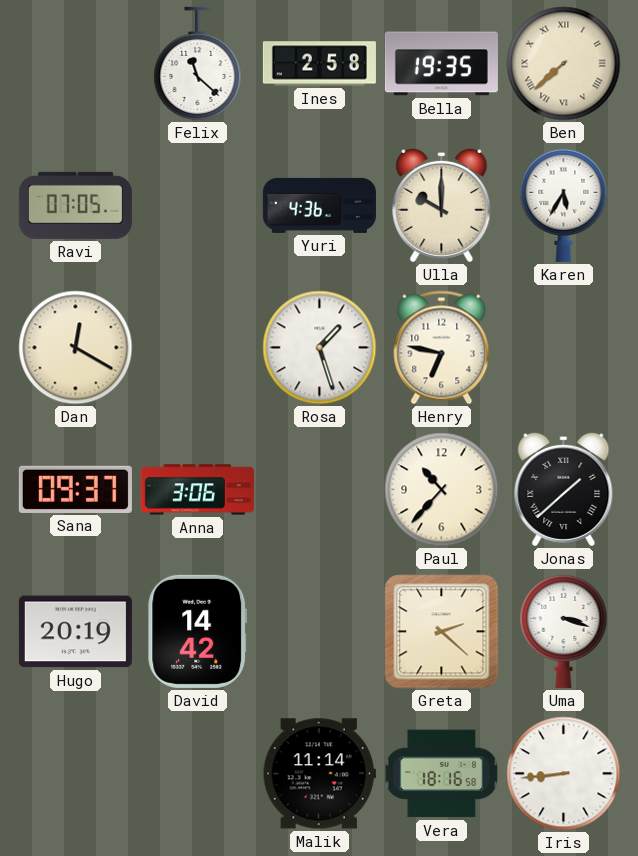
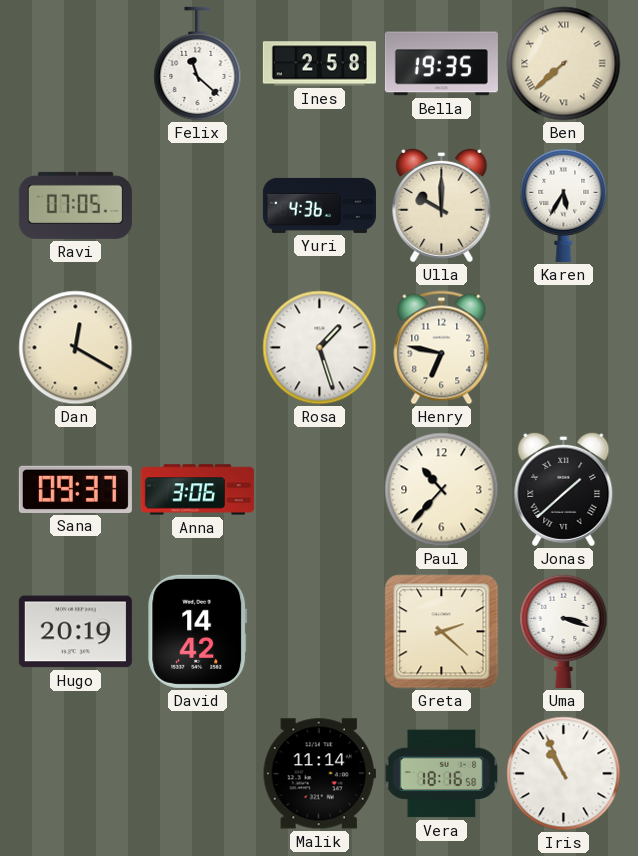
Iris: 8:44 -> 10:56 (564, 774)
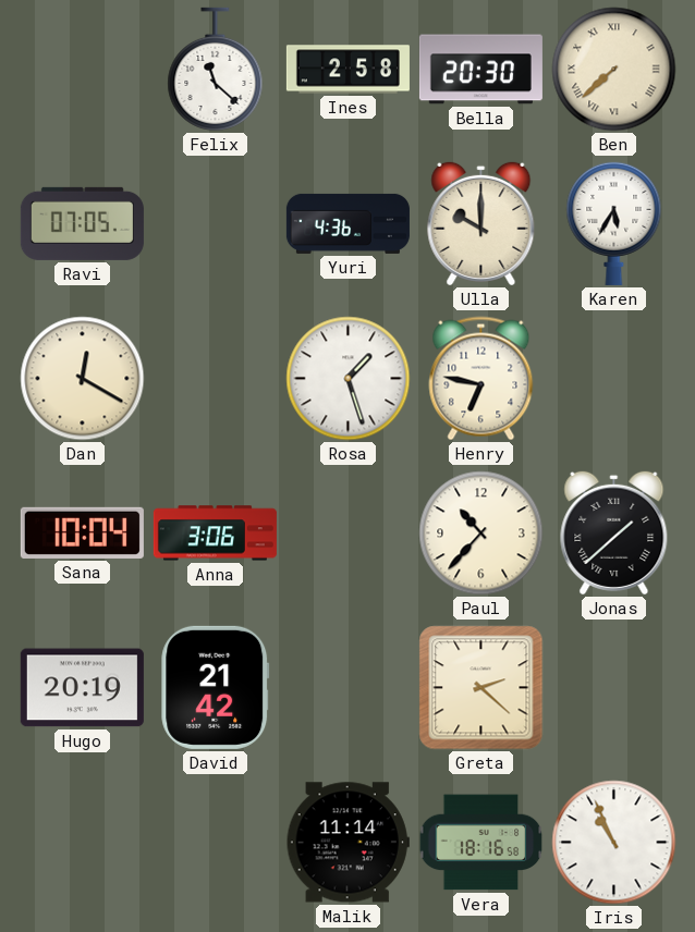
Bella: 19:35 -> 20:30 (480, 70)
Sana: 09:37 -> 10:04 (82, 532)
David: 14:42 -> 21:42 (216, 687)
Uma: 3:18 -> none (564, 631)
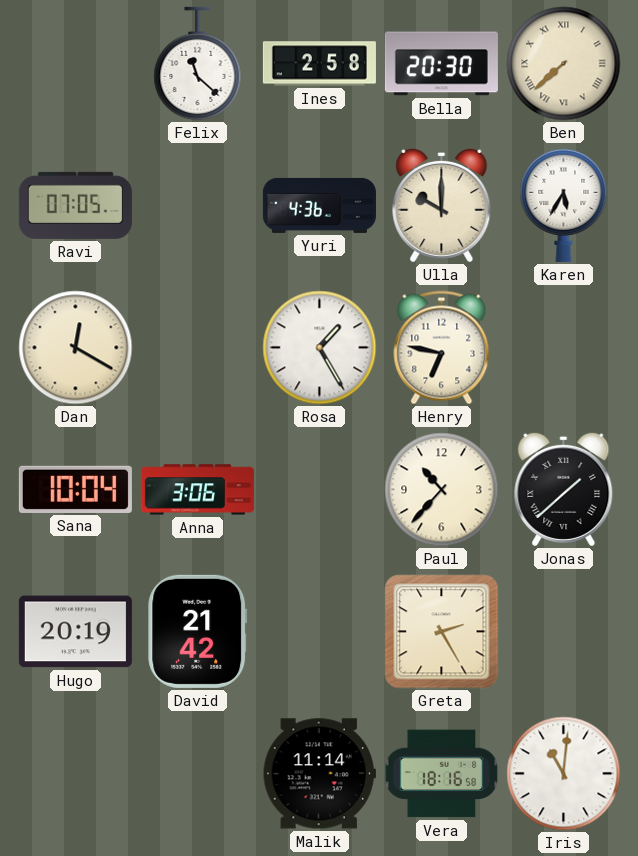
Rosa: 1:27 -> 1:25 (320, 348)
Greta: 2:22 -> 2:25 (442, 632)
Iris: 10:56 -> 11:01 (564, 774)
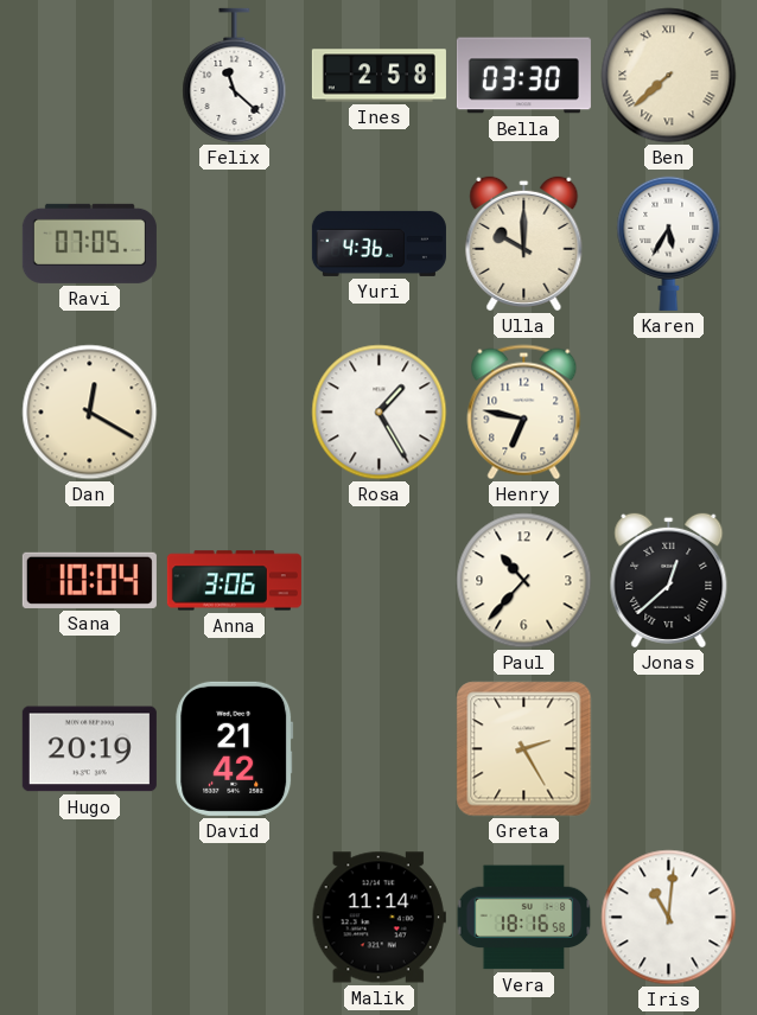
Bella: 20:30 -> 03:30 (523, 76)
Jonas: 1:38 -> 12:38 (669, 580)
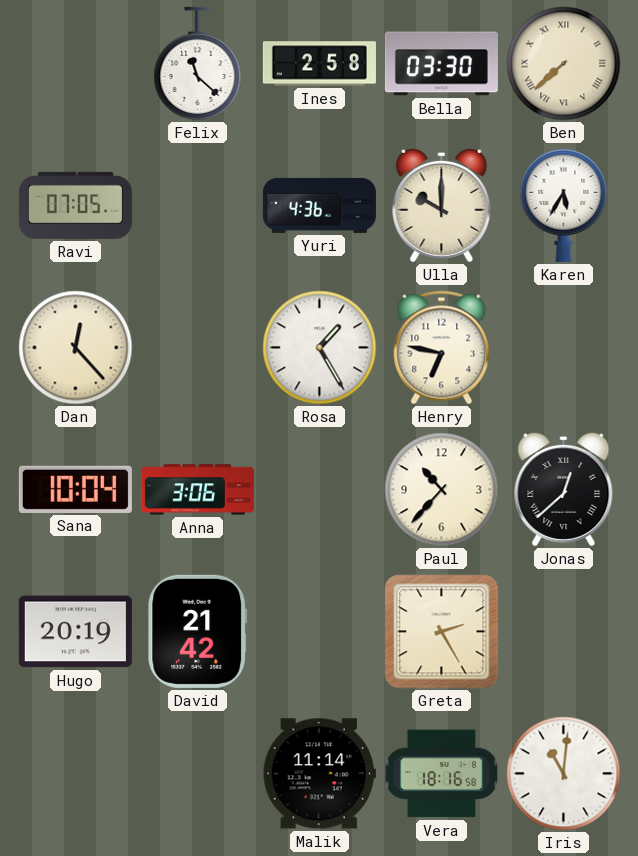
Dan: 12:20 -> 12:23 (76, 348)
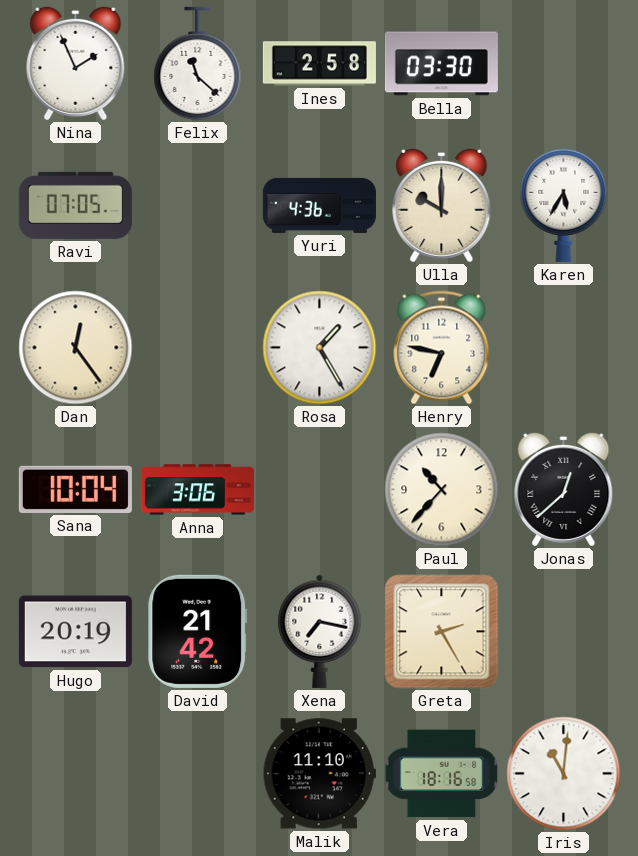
Nina: none -> 1:56 (76, 63)
Ben: 7:38 -> none (564, 64)
Dan: 12:23 -> 12:24 (76, 348)
Xena: none -> 7:17 (320, 631)
Malik: 11:14 -> 11:10 (319, 774)
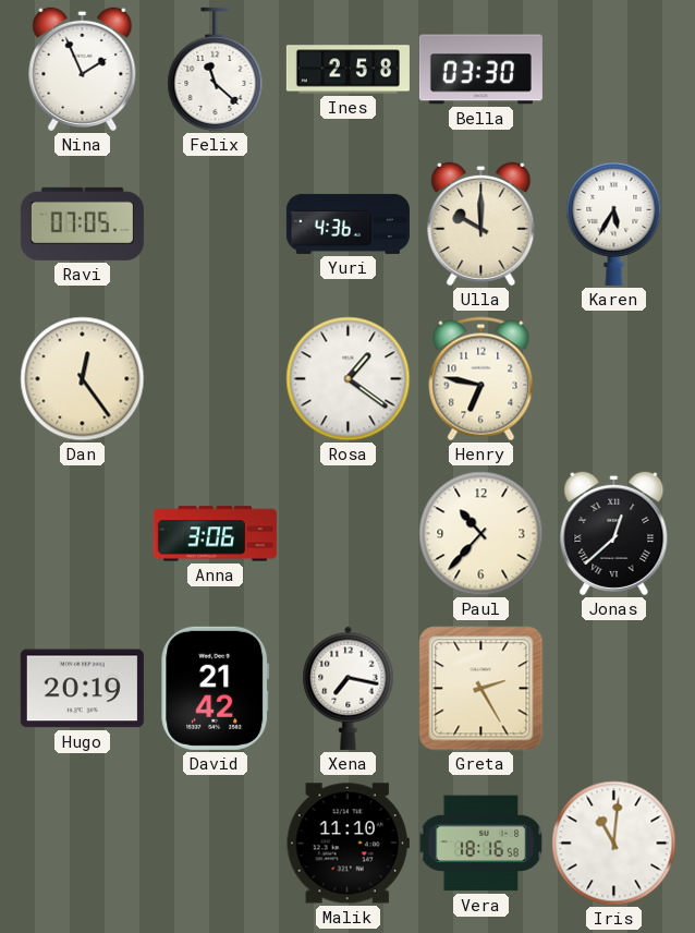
Rosa: 1:25 -> 1:21 (349, 379)
Sana: 10:04 -> none (75, 489)
